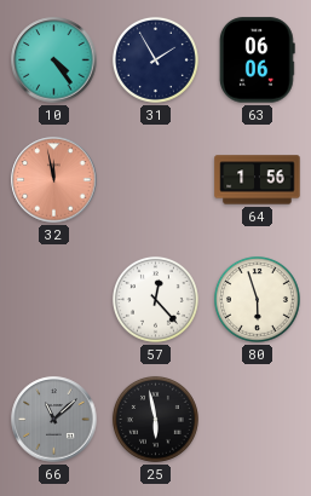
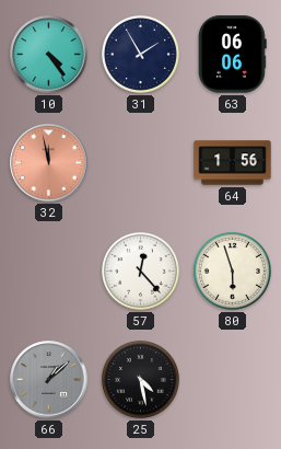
66: 11:08 -> 1:08 (49, 380)
25: 5:58 -> 4:28 (140, 379)
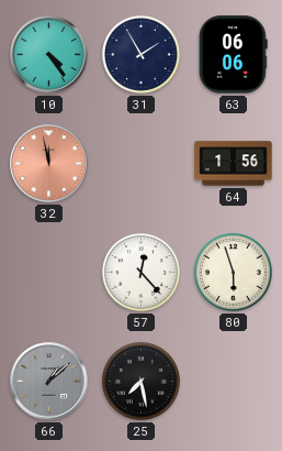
25: 4:28 -> 7:28 (140, 381)
